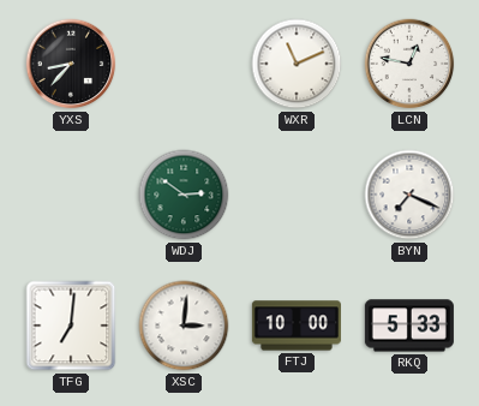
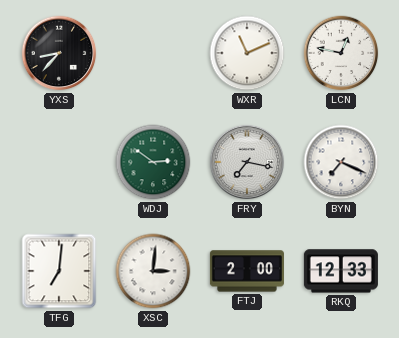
FRY: none -> 7:17 (247, 162)
FTJ: 10:00 -> 2:00 (247, 271)
RKQ: 5:33 -> 12:33 (341, 271)
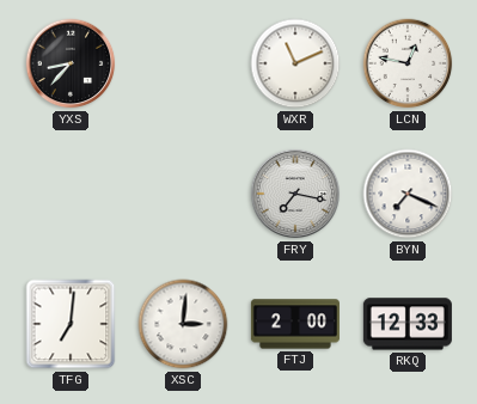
WDJ: 2:51 -> none (153, 162)
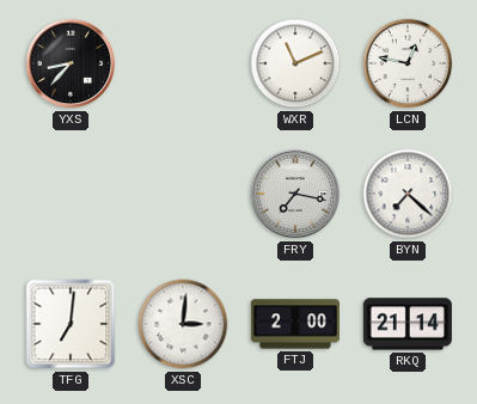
BYN: 7:19 -> 7:22 (408, 194)
RKQ: 12:33 -> 21:14 (408, 324)
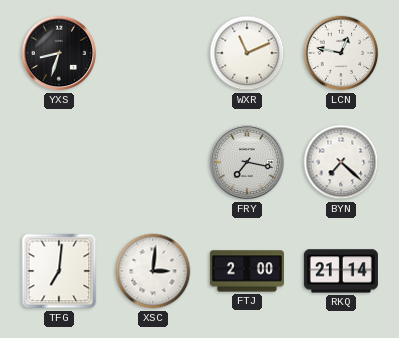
YXS: 8:37 -> 8:33 (59, 53)
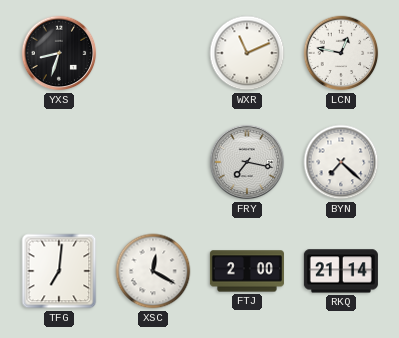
XSC: 3:01 -> 12:20 (153, 271)
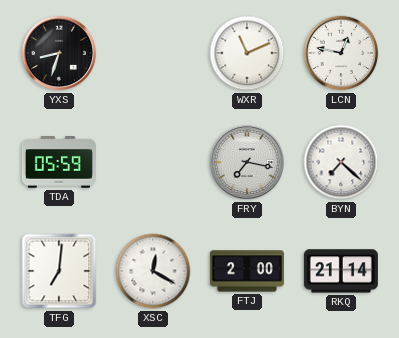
TDA: none -> 05:59 (59, 162)
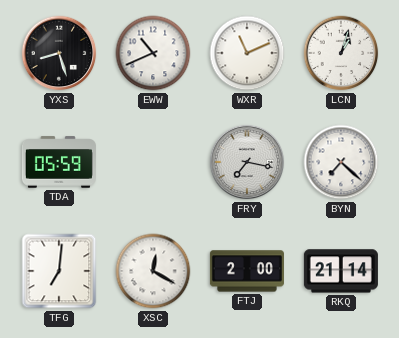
YXS: 8:33 -> 8:27 (59, 53)
EWW: none -> 10:41 (153, 53)
LCN: 12:47 -> 1:03 (341, 53)
